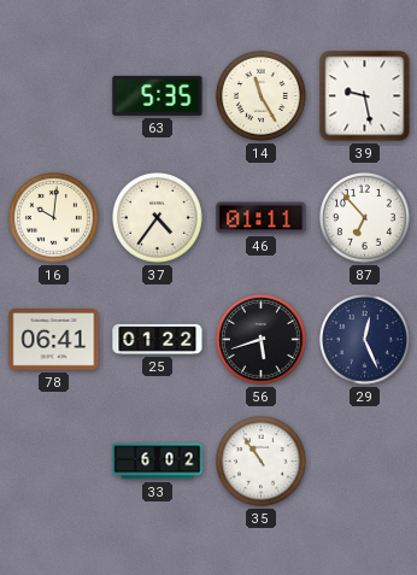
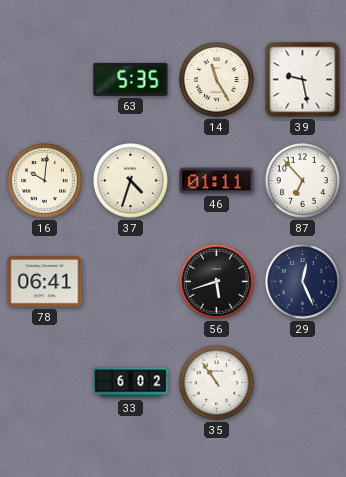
37: 4:36 -> 4:33 (131, 181)
25: 01:22 -> none (158, 339)
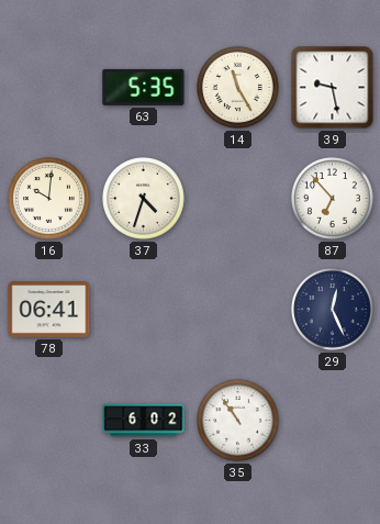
46: 01:11 -> none (217, 181)
56: 5:42 -> none (217, 282)
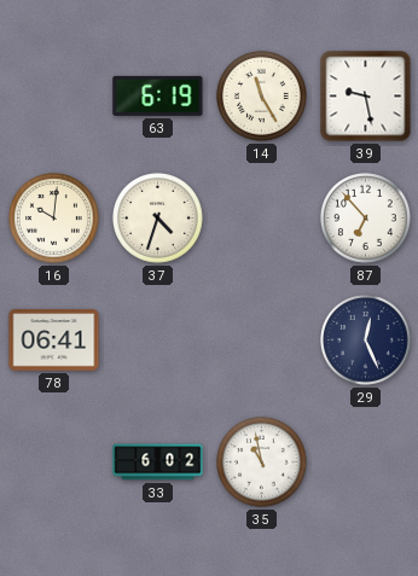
63: 5:35 -> 6:19 (158, 95)
35: 10:54 -> 10:58 (262, 462)
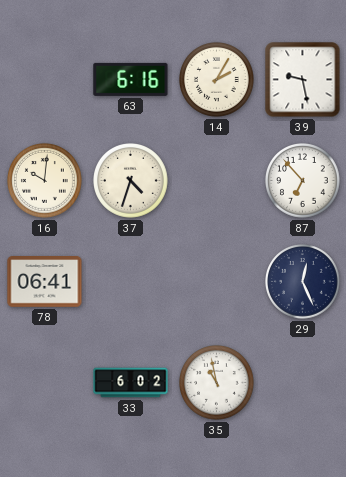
63: 6:19 -> 6:16 (131, 79)
14: 11:25 -> 2:05 (217, 80)
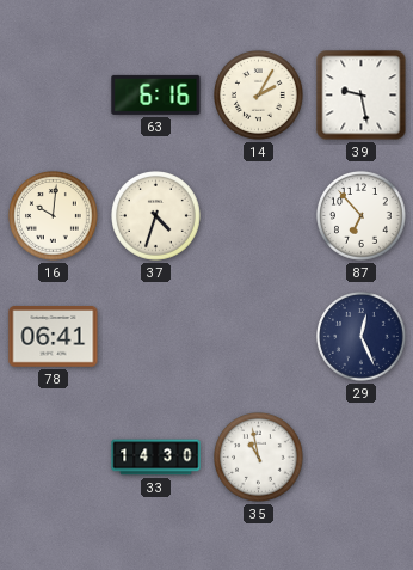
33: 6:02 -> 14:30 (156, 458)
